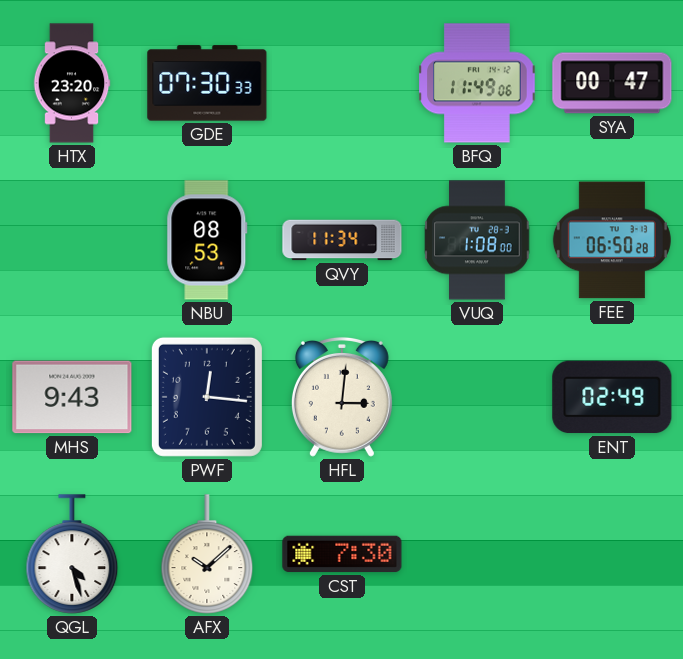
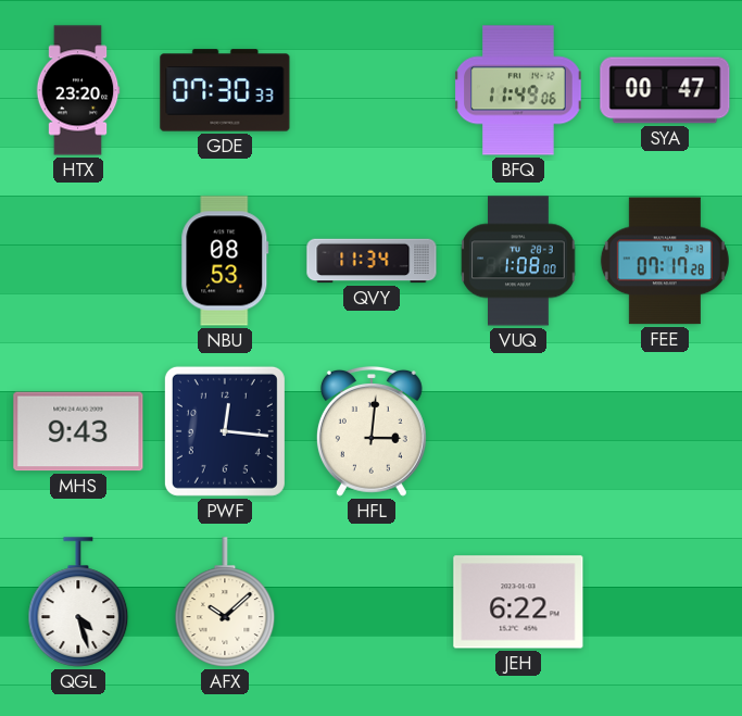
FEE: 06:50 -> 07:17 (665, 261)
ENT: 02:49 -> none (612, 397)
CST: 7:30 -> none (342, 554)
JEH: none -> 6:22 (518, 602)
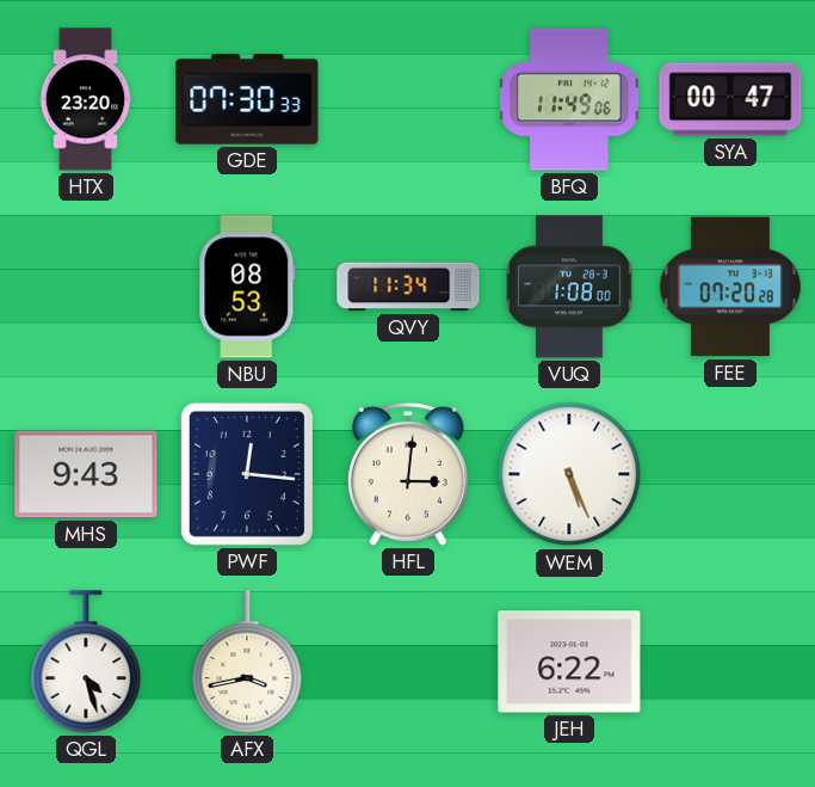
FEE: 07:17 -> 07:20 (730, 287)
WEM: none -> 5:26 (569, 474)
AFX: 10:08 -> 3:43 (247, 662)
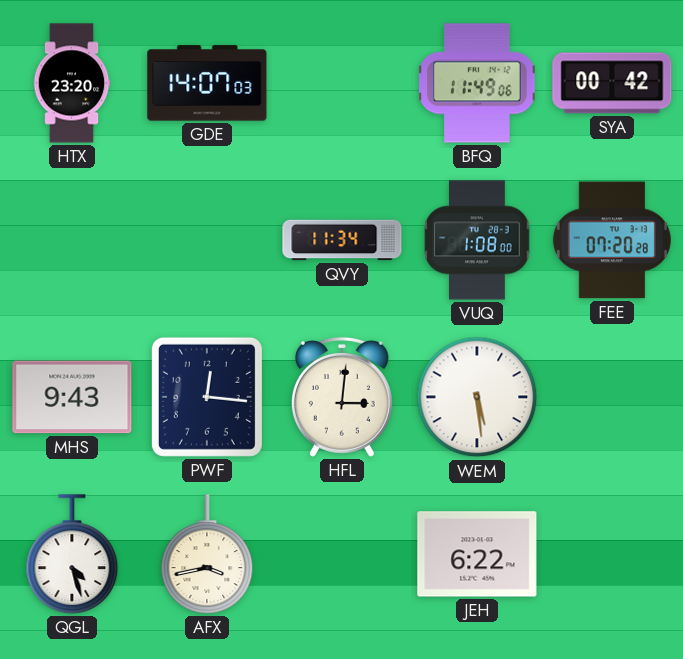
GDE: 07:30 -> 14:07 (207, 83)
SYA: 00:47 -> 00:42 (612, 83)
NBU: 08:53 -> none (247, 287)
WEM: 5:26 -> 5:29 (477, 397)
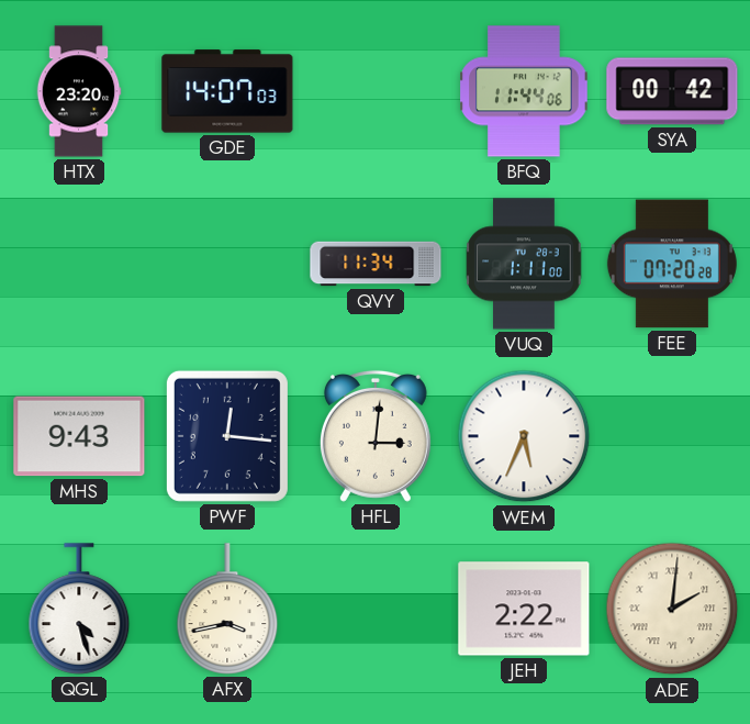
BFQ: 11:49 -> 11:44 (524, 91)
VUQ: 1:08 -> 1:11 (524, 264)
WEM: 5:29 -> 5:34 (524, 436)
JEH: 6:22 -> 2:22 (524, 609)
ADE: none -> 2:01 (672, 609)
